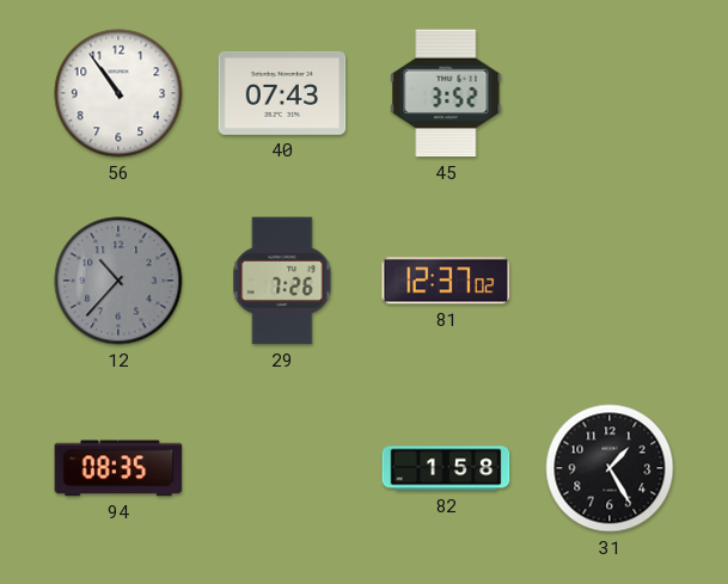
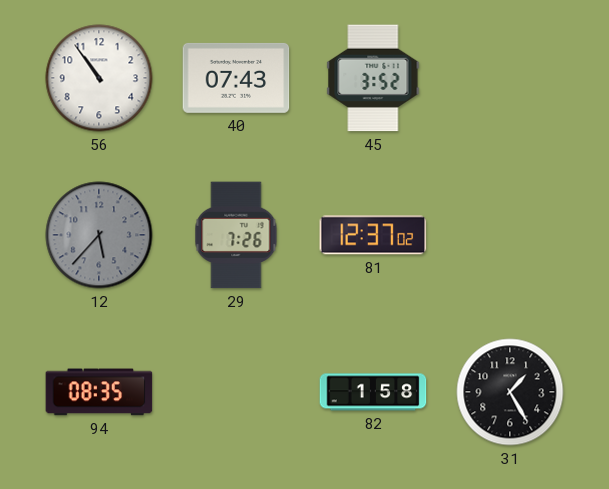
12: 10:37 -> 5:37 (99, 235)
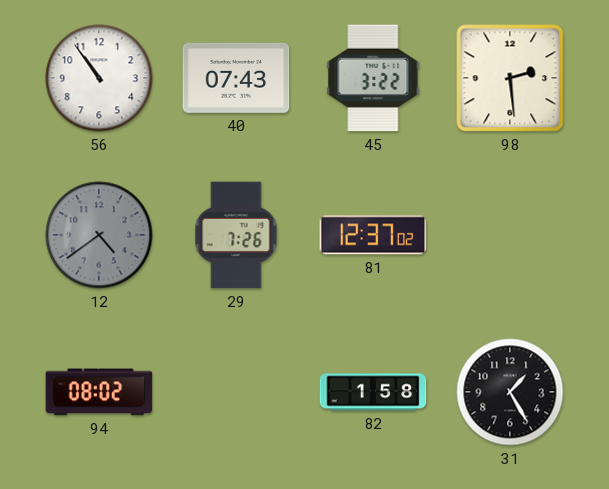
45: 3:52 -> 3:22 (373, 78)
98: none -> 2:29 (510, 78)
12: 5:37 -> 4:39 (99, 235)
94: 08:35 -> 08:02 (99, 392)
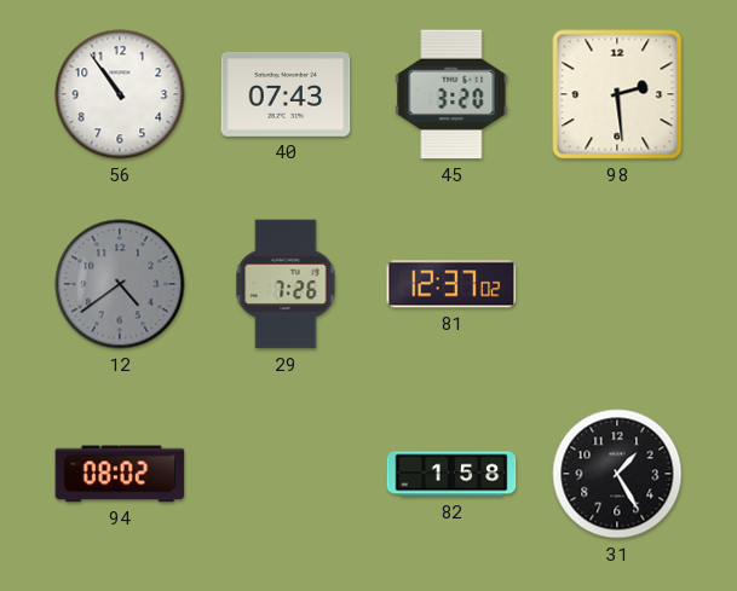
45: 3:22 -> 3:20 (451, 94)
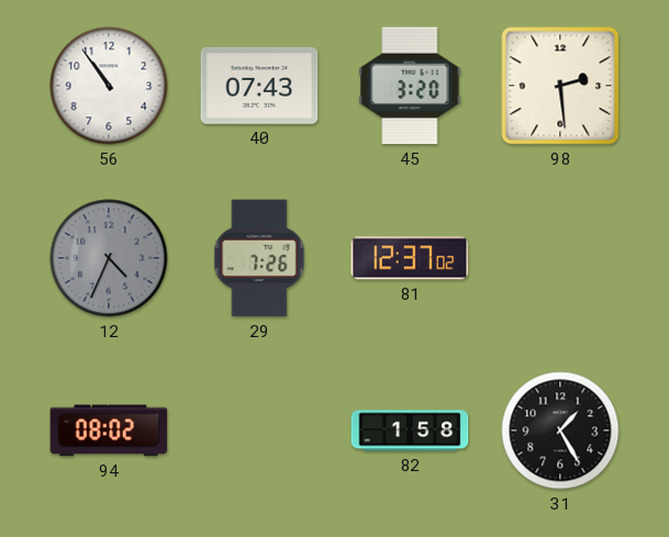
12: 4:39 -> 4:34 (109, 258)
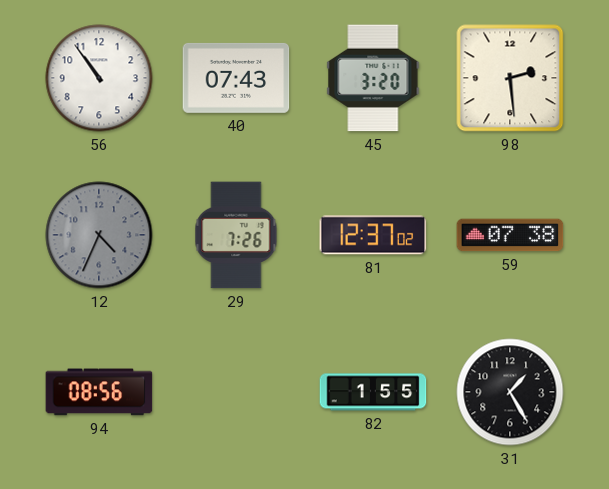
59: none -> 07:38 (510, 235)
94: 08:02 -> 08:56 (99, 392)
82: 1:58 -> 1:55 (373, 392)
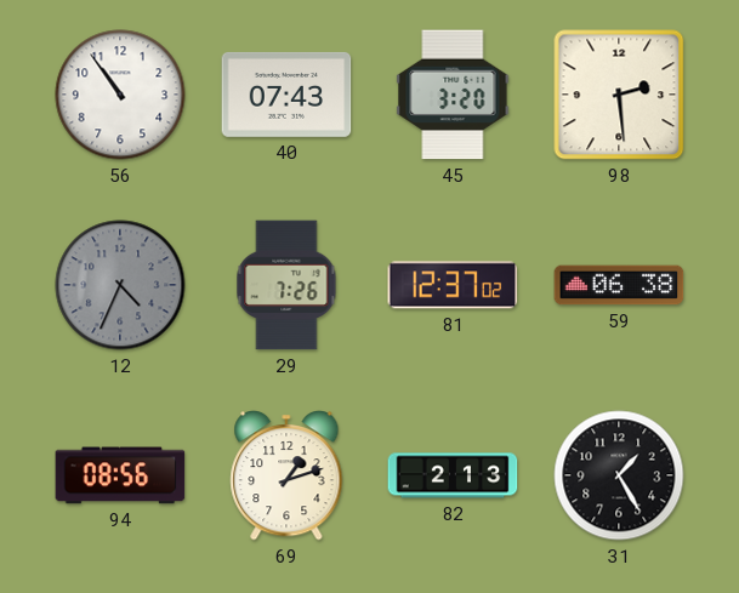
59: 07:38 -> 06:38 (619, 285)
69: none -> 1:12 (286, 477)
82: 1:55 -> 2:13 (453, 475)
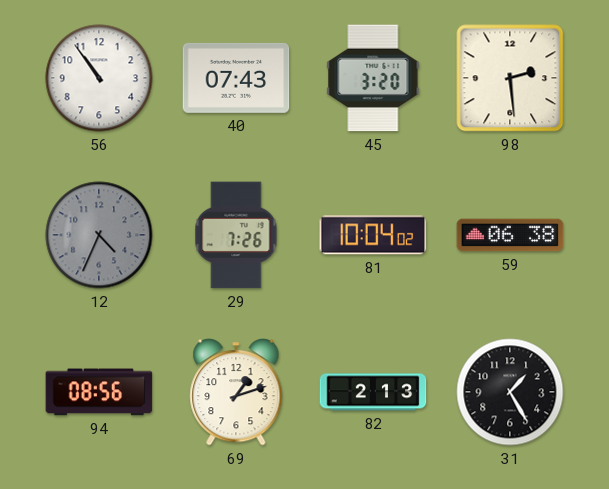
81: 12:37 -> 10:04 (373, 235)
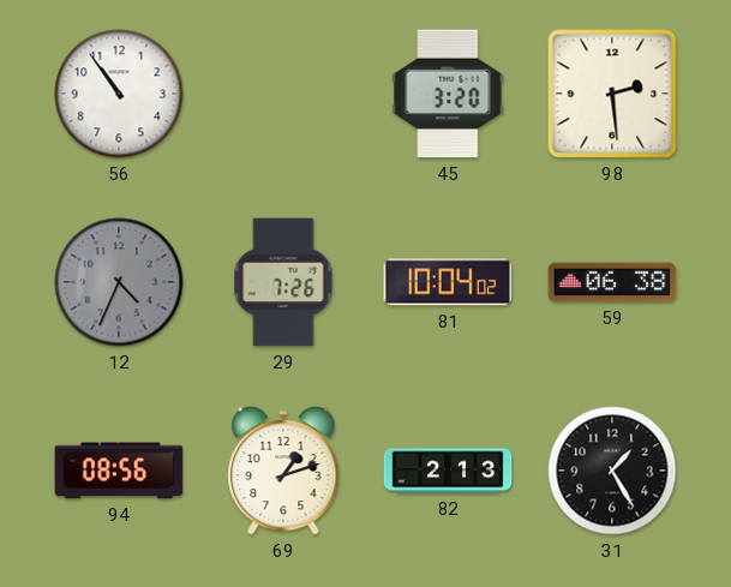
40: 07:43 -> none (236, 78)
